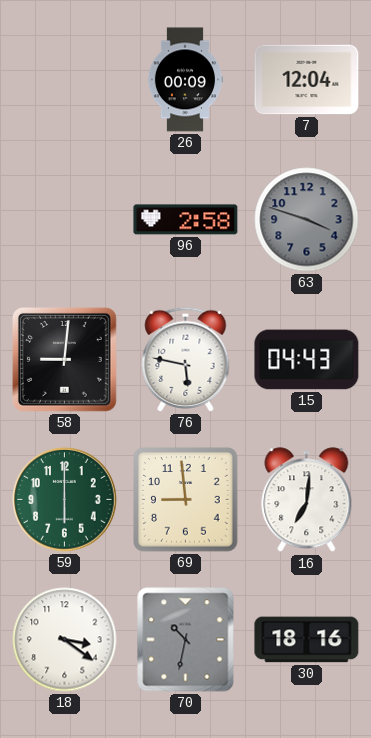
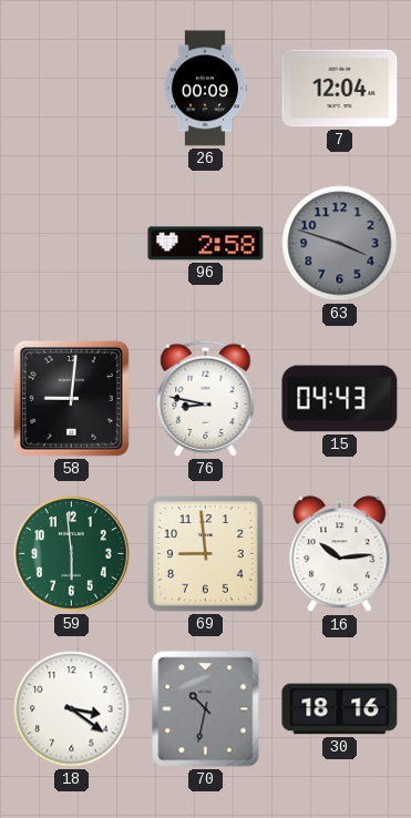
76: 5:47 -> 8:47 (206, 398)
59: 6:00 -> 5:59 (72, 554)
16: 7:01 -> 10:14 (340, 554)
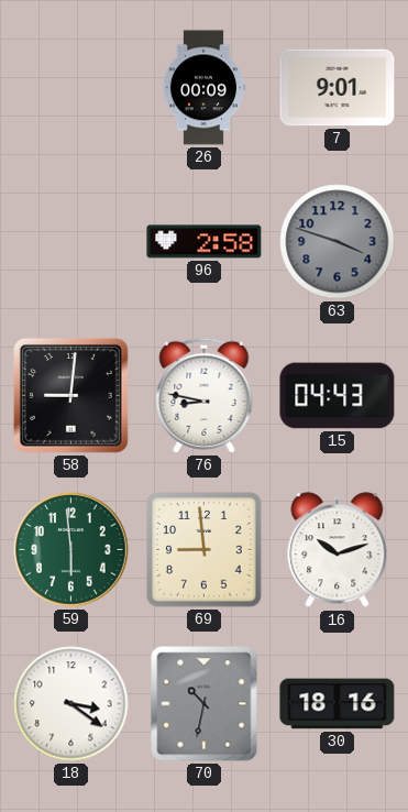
7: 12:04 -> 9:01 (338, 88)
16: 10:14 -> 10:12 (338, 550)
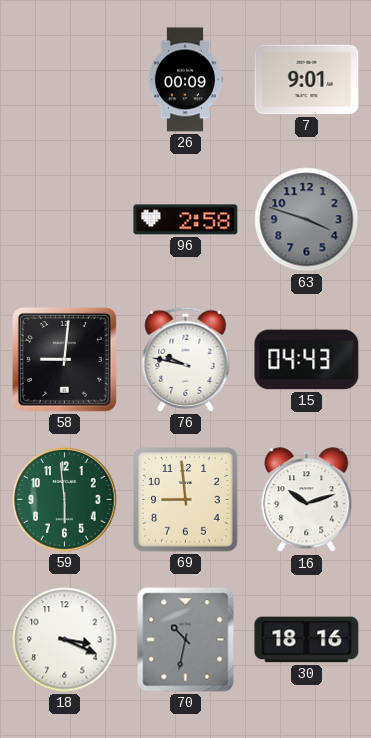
76: 8:47 -> 9:47 (186, 359)
18: 3:21 -> 3:19 (65, 640)
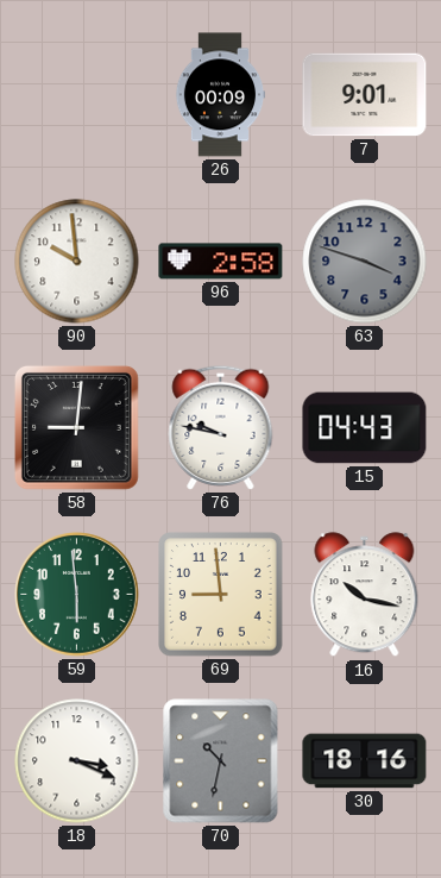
90: none -> 9:59 (77, 262)
16: 10:12 -> 10:17 (365, 595)
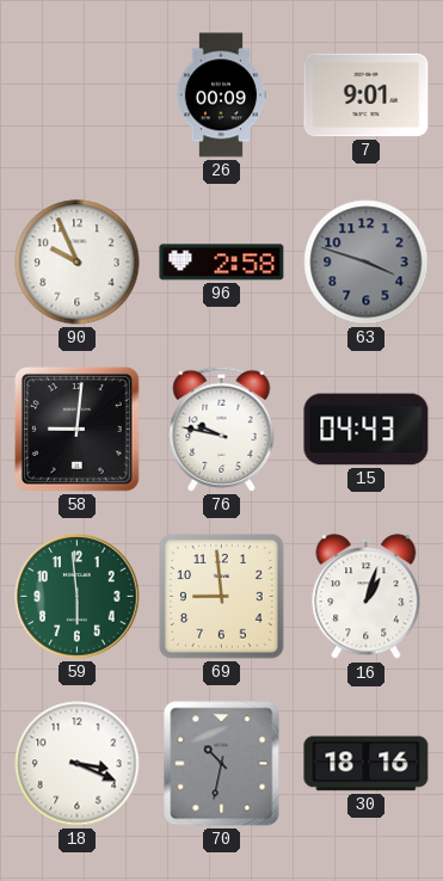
90: 9:59 -> 9:56 (78, 263)
16: 10:17 -> 1:03 (367, 597)
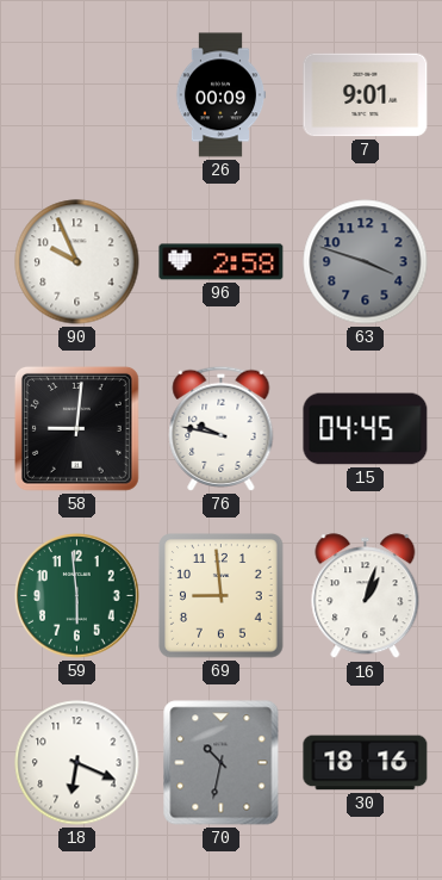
15: 04:43 -> 04:45 (366, 429)
18: 3:19 -> 6:19 (77, 763)
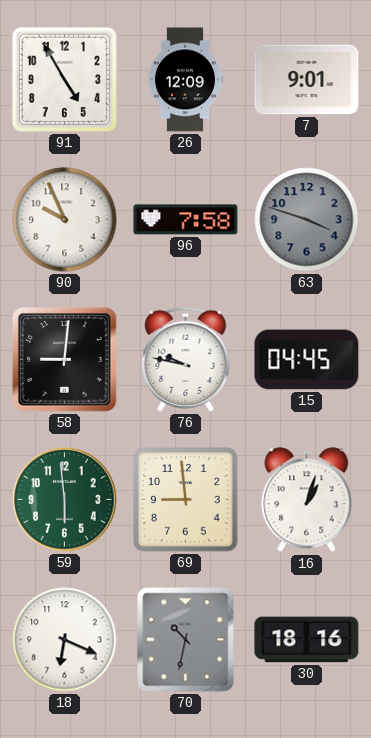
91: none -> 4:55 (64, 79)
26: 00:09 -> 12:09 (185, 80)
96: 2:58 -> 7:58 (186, 220)
